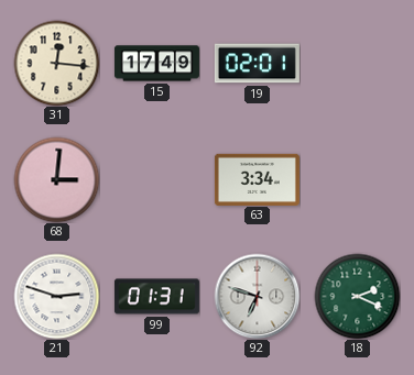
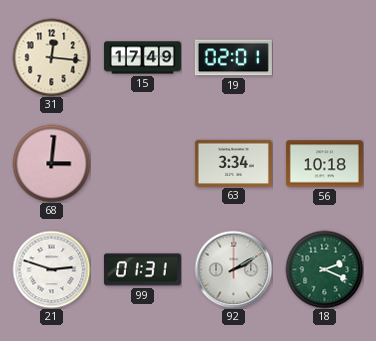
56: none -> 10:18 (324, 164)
92: 6:48 -> 2:10 (233, 269)
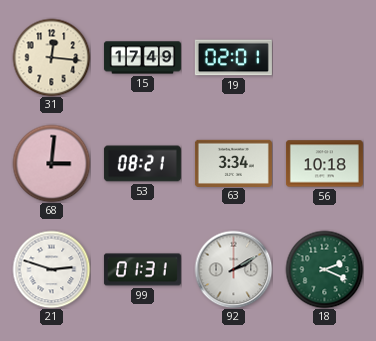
53: none -> 08:21 (142, 164)
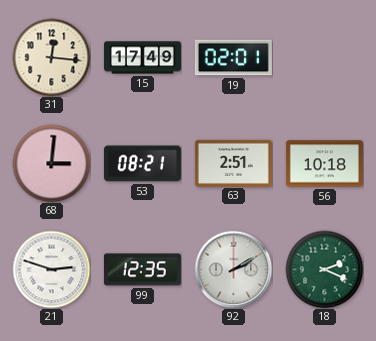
63: 3:34 -> 2:51 (233, 163)
99: 01:31 -> 12:35 (142, 270)
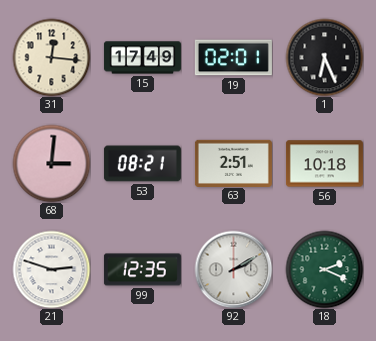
1: none -> 6:26 (324, 57)
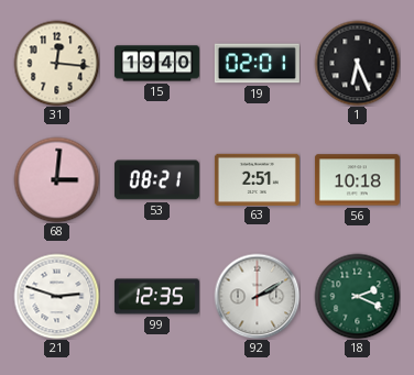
15: 17:49 -> 19:40 (156, 64)
